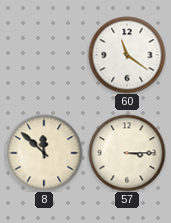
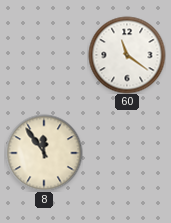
8: 11:52 -> 11:54 (44, 153)
57: 3:15 -> none (127, 153)
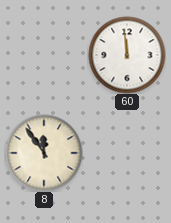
60: 11:21 -> 11:59 (127, 55)
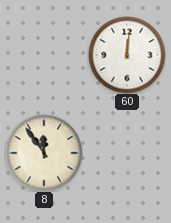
60: 11:59 -> 12:01 (127, 55)
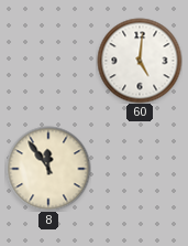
60: 12:01 -> 5:01 (140, 61)
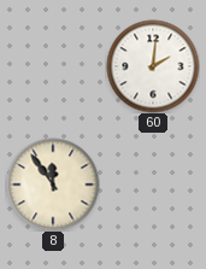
60: 5:01 -> 2:01 (153, 66)
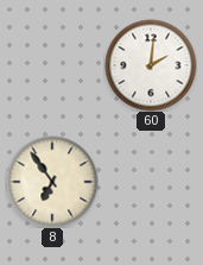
8: 11:54 -> 6:54 (52, 182)
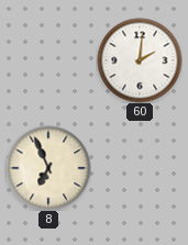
8: 6:54 -> 6:56 (48, 168)
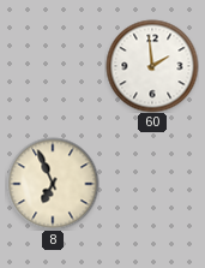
60: 2:01 -> 1:59 (152, 66)
